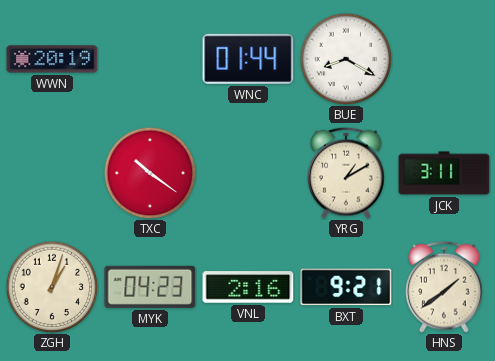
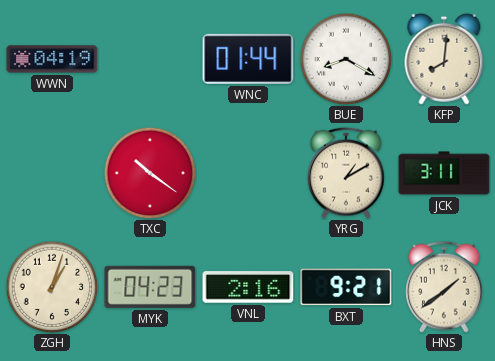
WWN: 20:19 -> 04:19 (52, 59)
KFP: none -> 8:01 (444, 59)
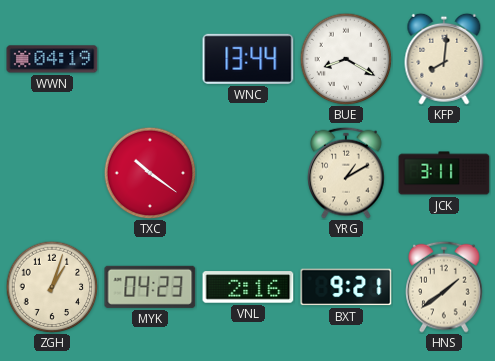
WNC: 01:44 -> 13:44 (248, 59)
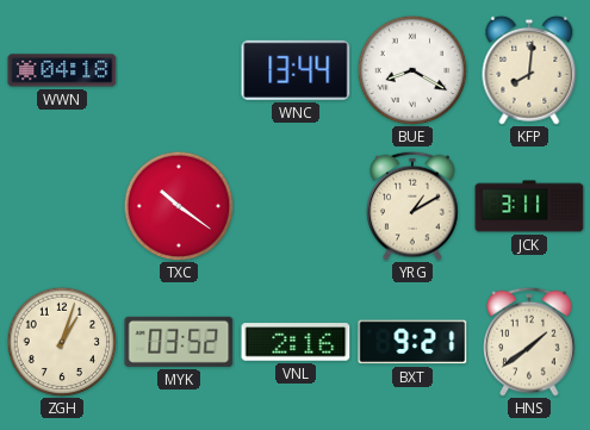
WWN: 04:19 -> 04:18 (62, 70)
MYK: 04:23 -> 03:52 (179, 342)
